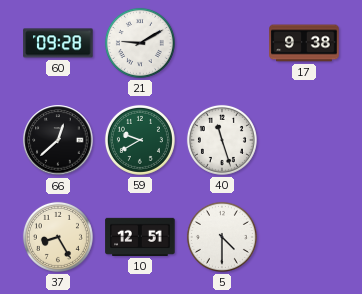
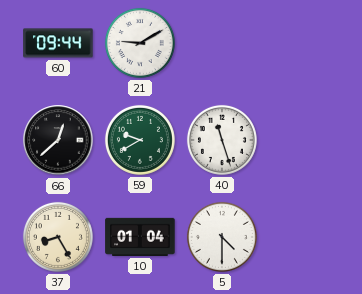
60: 09:28 -> 09:44 (58, 43)
17: 9:38 -> none (304, 43)
10: 12:51 -> 01:04 (140, 237)
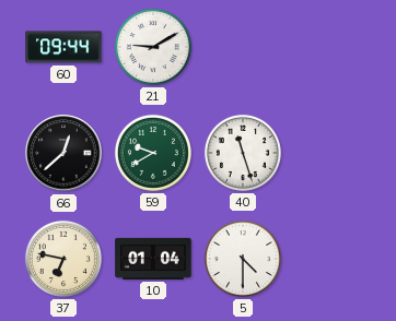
37: 8:25 -> 6:47 (63, 259)
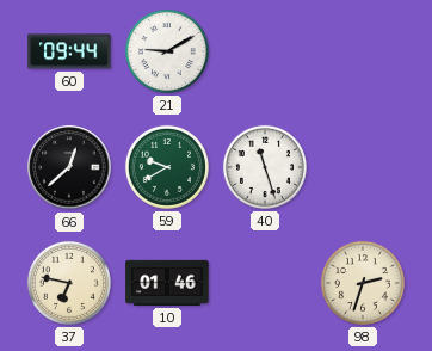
10: 01:04 -> 01:46 (167, 283)
5: 4:30 -> none (243, 259)
98: none -> 2:33 (363, 283)
